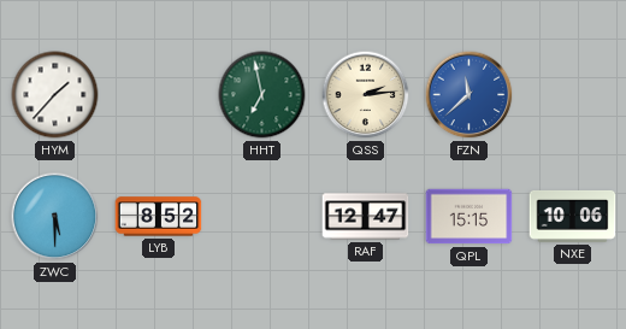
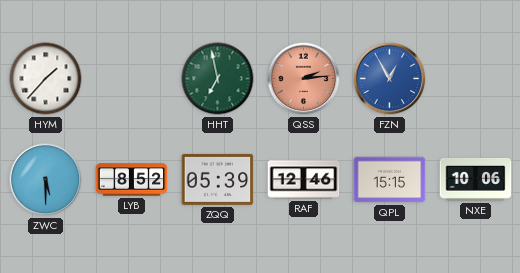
QSS dial: cream -> salmon (304, 79)
FZN: 11:38 -> 12:55 (390, 79)
ZQQ: none -> 05:39 (218, 179)
RAF: 12:47 -> 12:46 (304, 180)
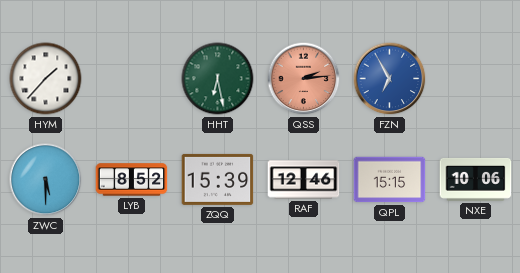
HHT: 6:58 -> 6:28 (218, 79)
FZN: 12:55 -> 6:55 (390, 79)
ZQQ: 05:39 -> 15:39 (218, 179)
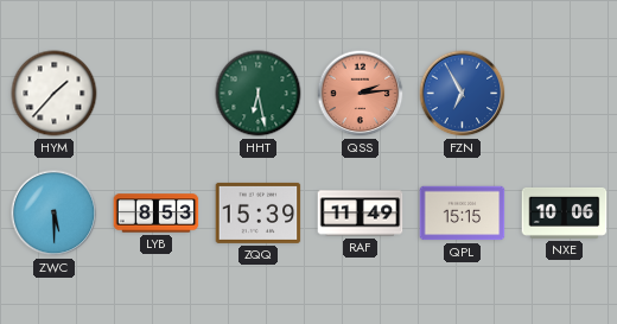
LYB: 8:52 -> 8:53 (157, 214)
RAF: 12:46 -> 11:49 (361, 214)
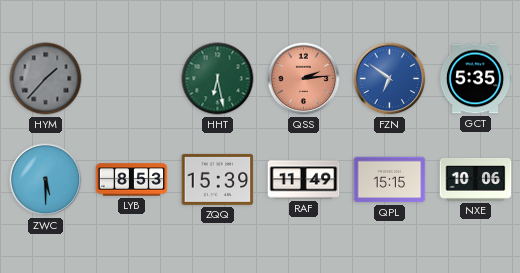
HYM dial: white -> grey (46, 79)
FZN: 6:55 -> 6:51 (390, 79)
GCT: none -> 5:35 (475, 79)
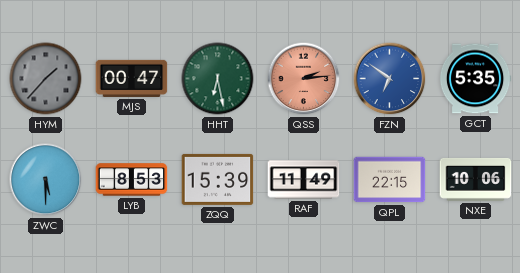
MJS: none -> 00:47 (132, 78)
QPL: 15:15 -> 22:15 (390, 180)
